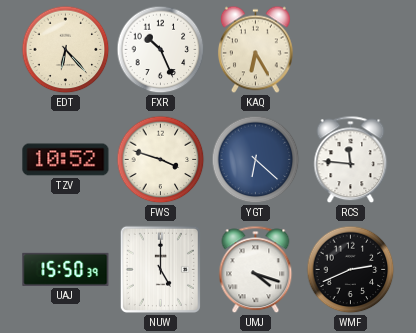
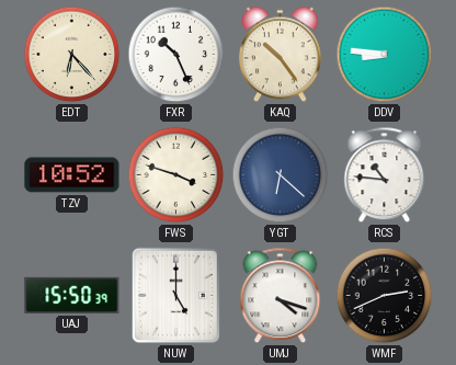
KAQ: 6:25 -> 10:24 (280, 55)
DDV: none -> 8:46 (385, 55)
RCS: 11:46 -> 10:46 (385, 175)
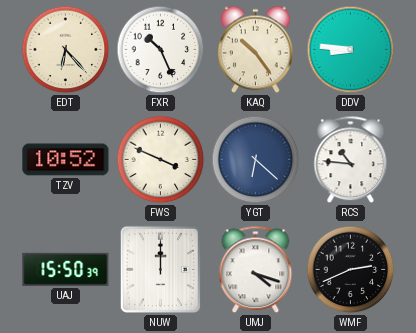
FWS: 3:48 -> 3:49 (161, 160)
NUW: 5:00 -> 12:00 (160, 269)
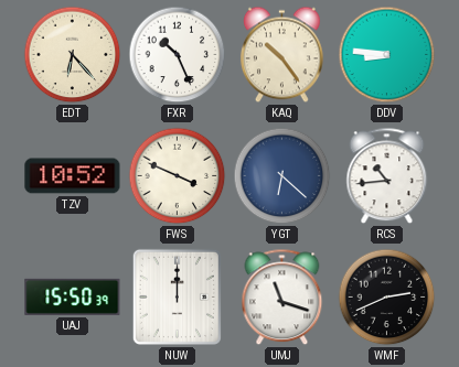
RCS: 10:46 -> 10:44 (387, 176)
UMJ: 4:18 -> 11:18 (282, 298)
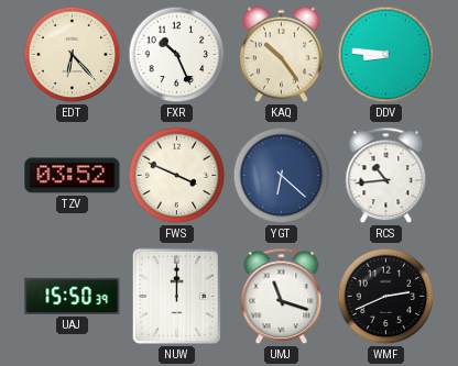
TZV: 10:52 -> 03:52 (73, 176)
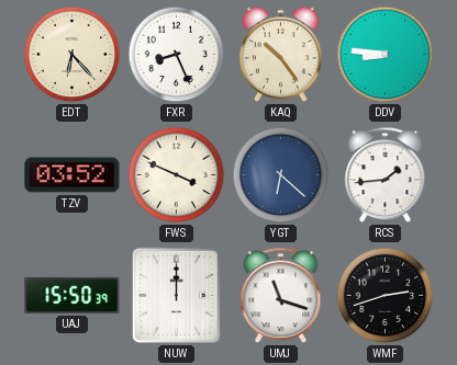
FXR: 10:26 -> 8:26 (177, 55)
RCS: 10:44 -> 1:44 (386, 175)
WMF: 2:41 -> 2:42 (386, 296)
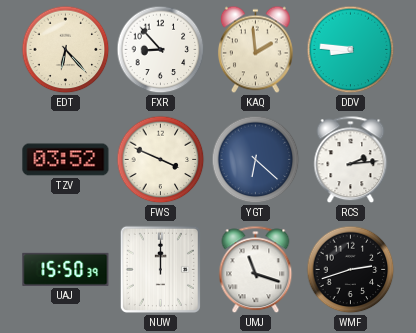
FXR: 8:26 -> 8:53 (161, 50)
KAQ: 10:24 -> 1:59 (255, 50)
RCS: 1:44 -> 2:14 (351, 160)
